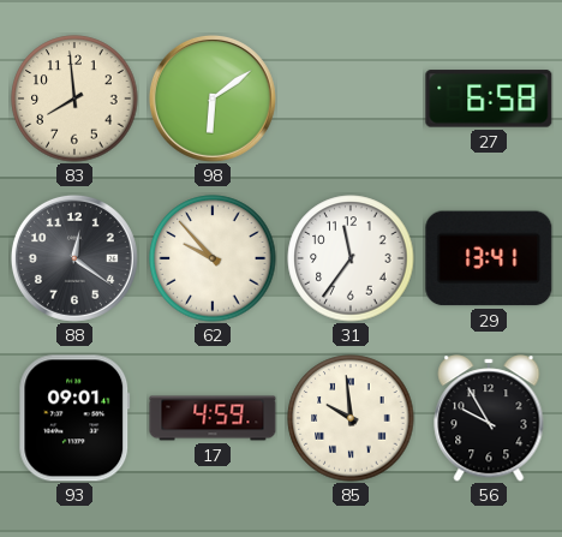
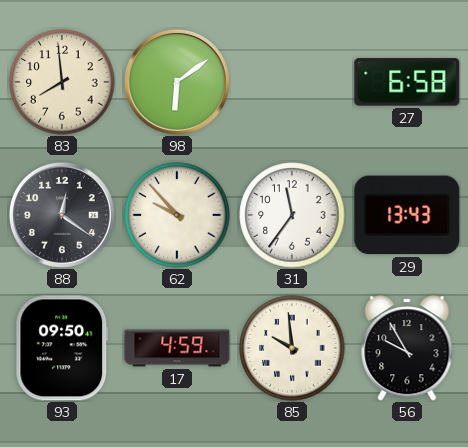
29: 13:41 -> 13:43 (407, 215)
93: 09:01 -> 09:50 (62, 348)
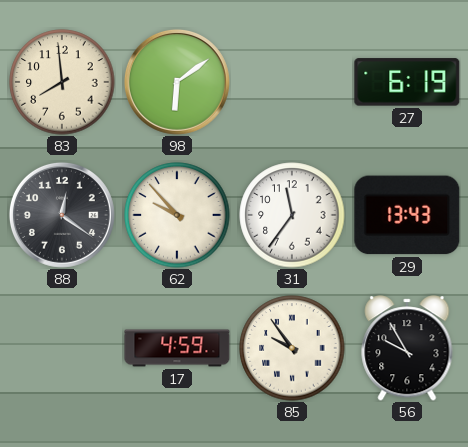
27: 6:58 -> 6:19 (407, 82)
93: 09:50 -> none (62, 348)
85: 9:59 -> 9:54 (292, 348)
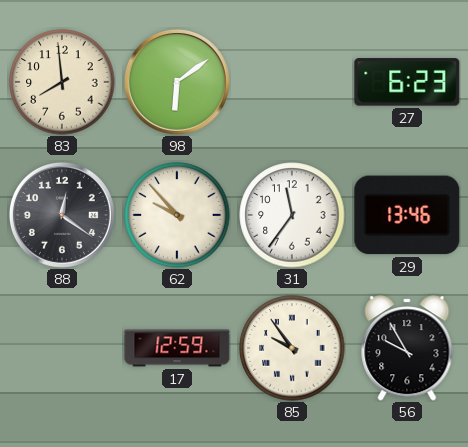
27: 6:19 -> 6:23 (407, 82)
29: 13:43 -> 13:46 (407, 215)
17: 4:59 -> 12:59 (177, 348)
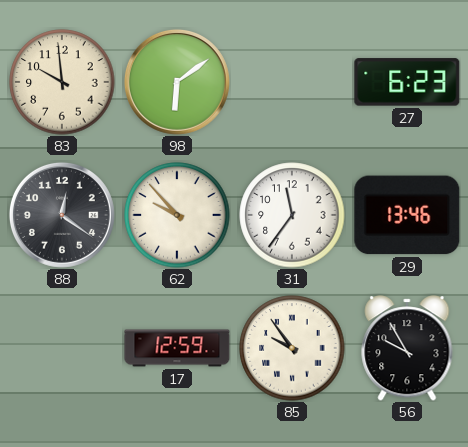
83: 7:59 -> 9:59 (62, 82)
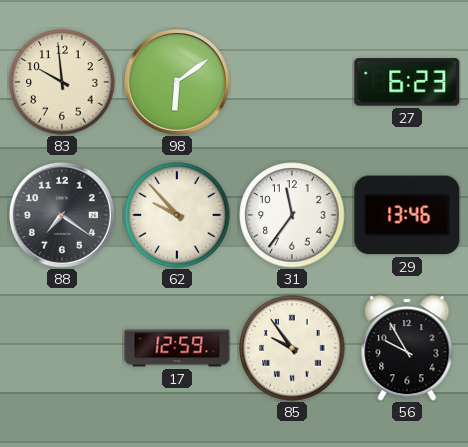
88: 12:21 -> 7:21 (62, 215)
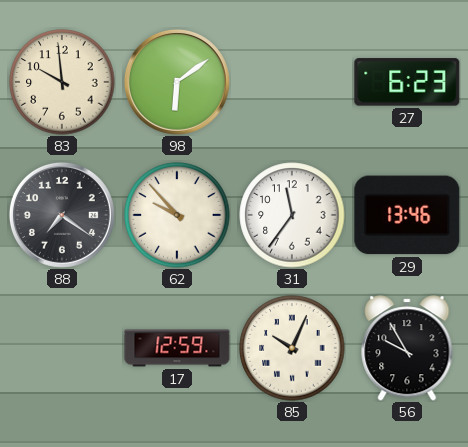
85: 9:54 -> 10:04 (292, 348)
